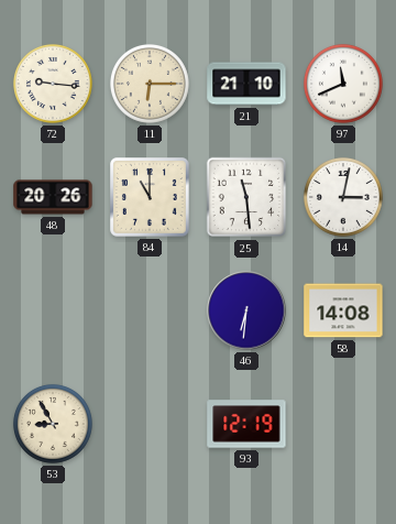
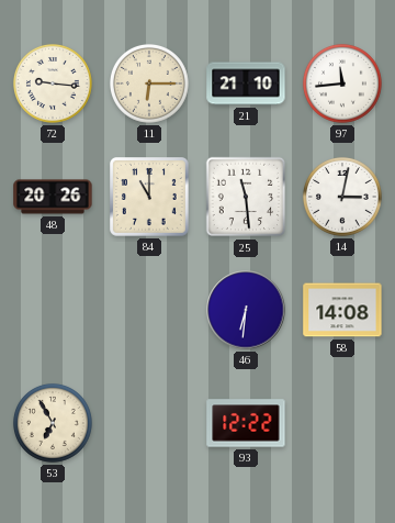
97: 11:41 -> 11:44 (342, 84)
53: 8:55 -> 6:55 (53, 423)
93: 12:19 -> 12:22 (246, 423)
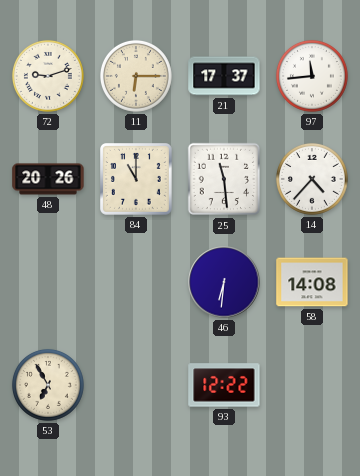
72: 9:16 -> 9:12 (48, 76)
21: 21:10 -> 17:37 (224, 76)
14: 3:02 -> 4:37 (312, 179)
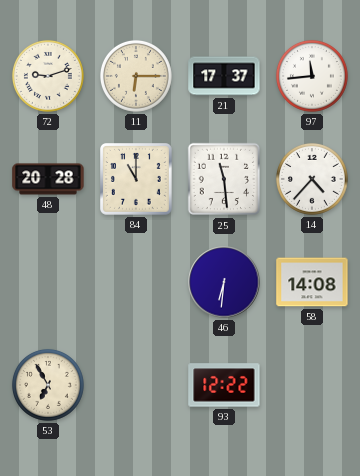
48: 20:26 -> 20:28 (48, 179)
